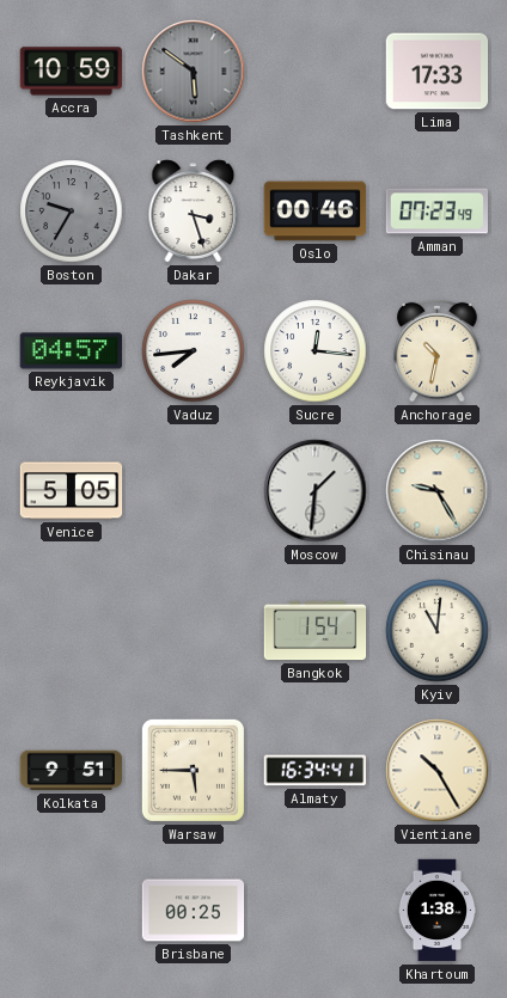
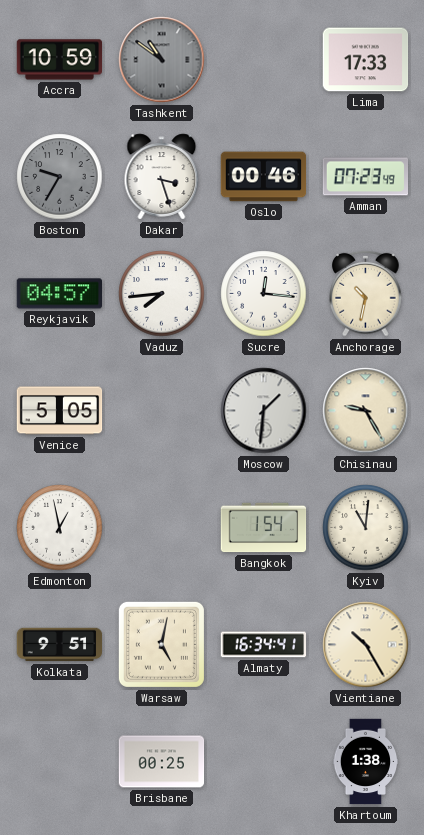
Tashkent: 5:51 -> 10:51 (162, 60)
Edmonton: none -> 12:58 (60, 528)
Warsaw: 5:45 -> 5:02 (161, 644)
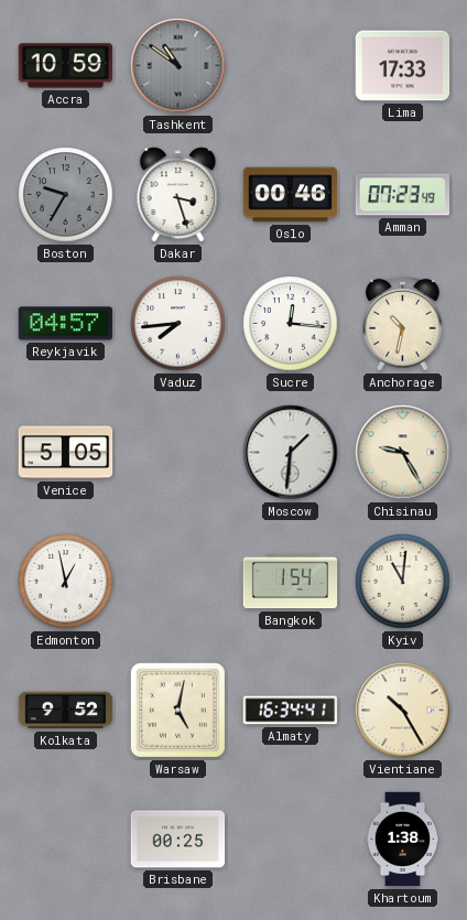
Kolkata: 9:51 -> 9:52 (66, 711)
